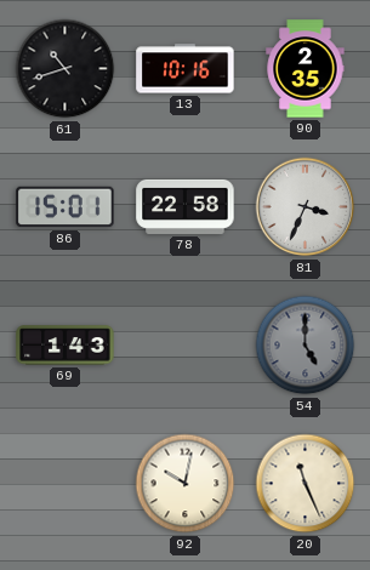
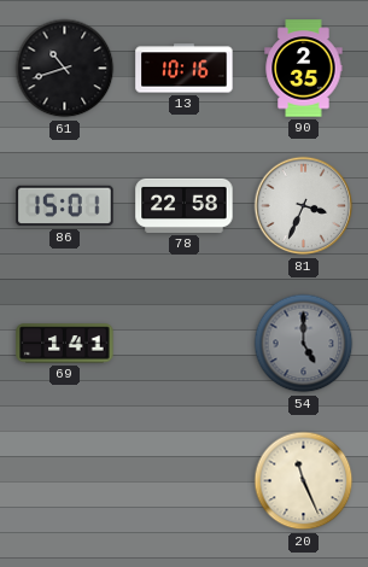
69: 1:43 -> 1:41 (65, 344)
92: 10:02 -> none (186, 484)
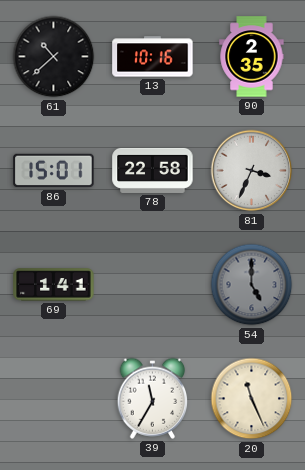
61: 10:42 -> 10:38 (54, 57)
39: none -> 11:35 (153, 398)
